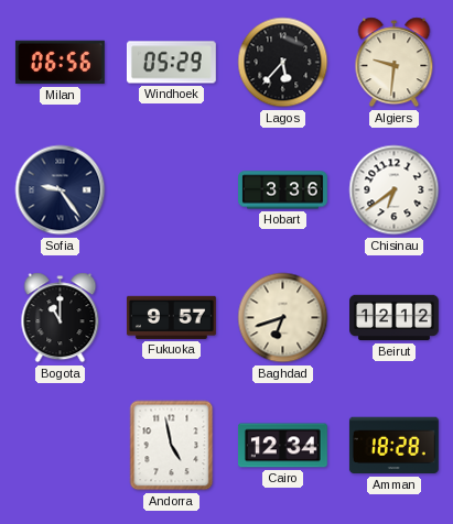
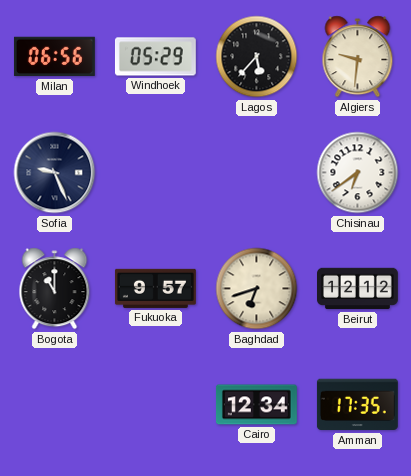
Sofia: 9:24 -> 9:26 (55, 173)
Hobart: 3:36 -> none (283, 190)
Andorra: 4:58 -> none (172, 446)
Amman: 18:28 -> 17:35 (357, 405)
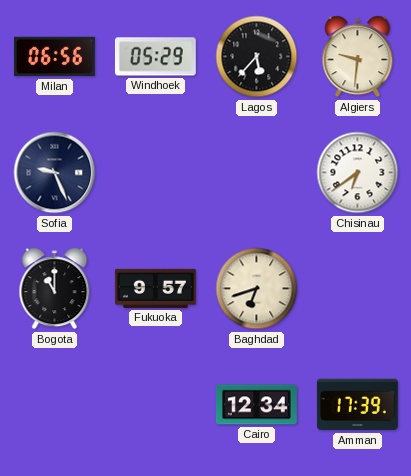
Beirut: 12:12 -> none (358, 289)
Amman: 17:35 -> 17:39 (357, 405)
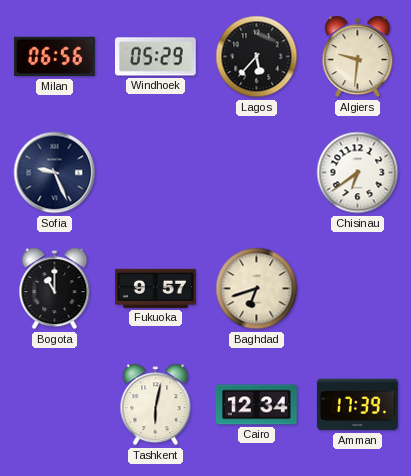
Tashkent: none -> 6:02 (156, 405)
